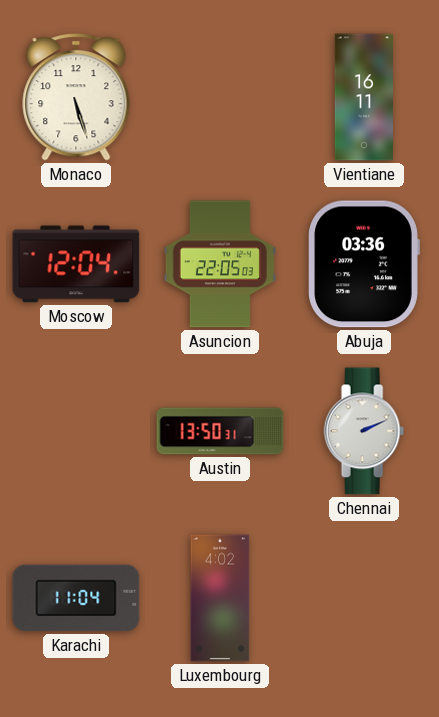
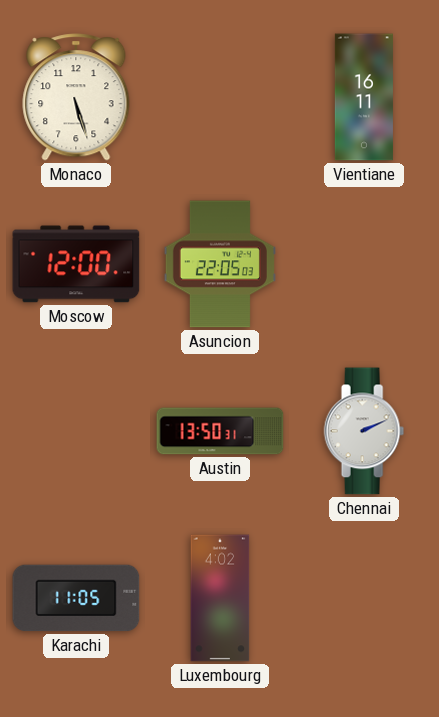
Moscow: 12:04 -> 12:00 (76, 264)
Abuja: 03:36 -> none (364, 264)
Karachi: 11:04 -> 11:05 (76, 598)
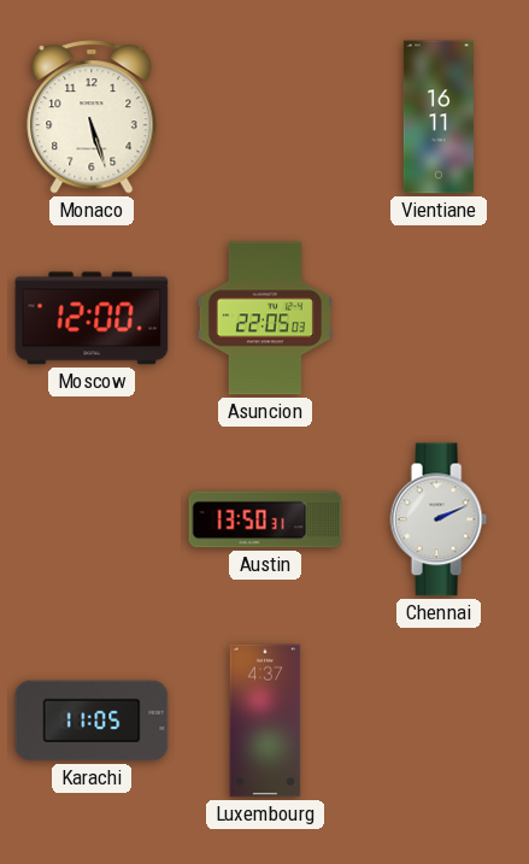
Luxembourg: 4:02 -> 4:37 (265, 721)
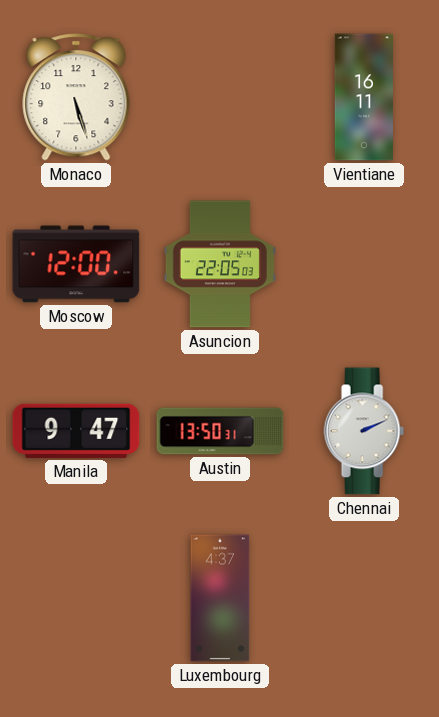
Manila: none -> 9:47 (76, 431)
Karachi: 11:05 -> none (92, 721)
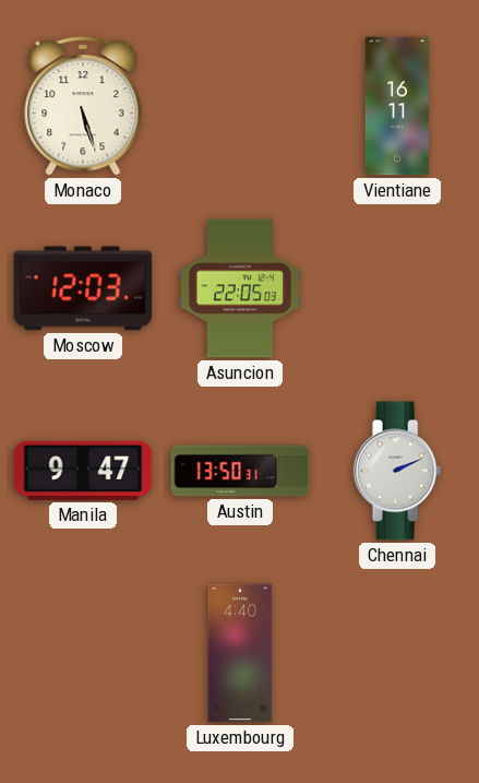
Moscow: 12:00 -> 12:03 (83, 288)
Luxembourg: 4:37 -> 4:40 (240, 653)
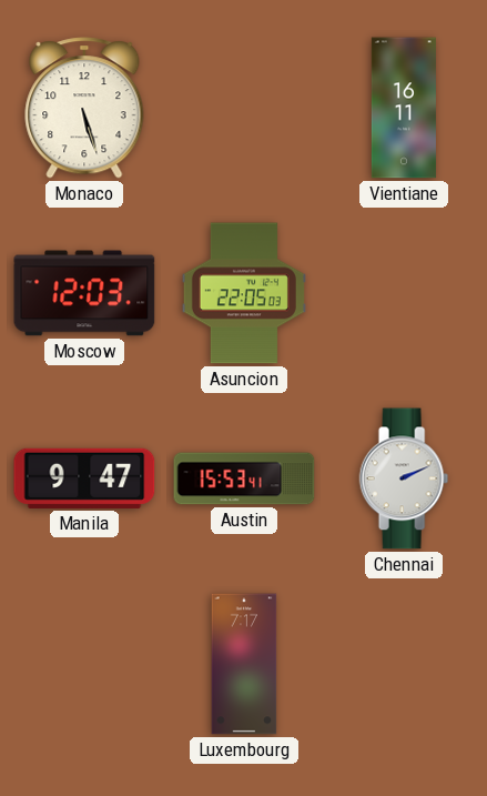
Austin: 13:50 -> 15:53 (244, 478)
Luxembourg: 4:40 -> 7:17 (244, 664)
